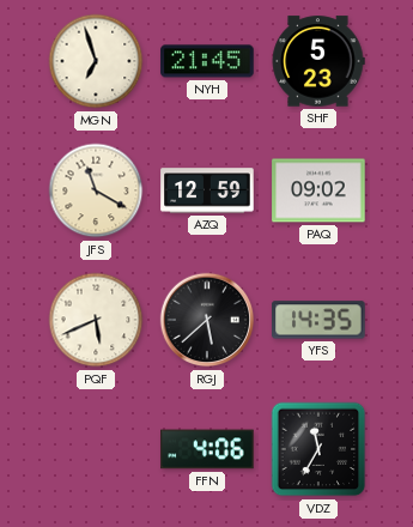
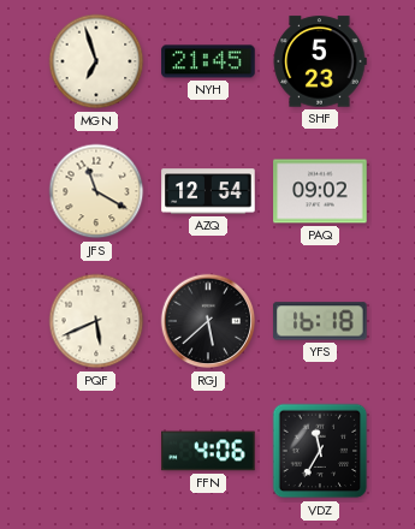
AZQ: 12:59 -> 12:54 (208, 191)
YFS: 14:35 -> 16:18 (320, 321)
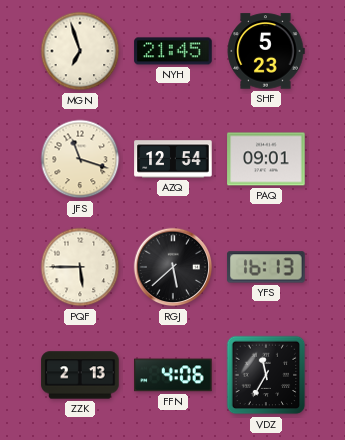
JFS: 11:20 -> 11:18 (80, 159)
PAQ: 09:02 -> 09:01 (266, 159)
PQF: 5:41 -> 5:45 (80, 267)
YFS: 16:18 -> 16:13 (266, 267)
ZZK: none -> 2:13 (80, 375)
